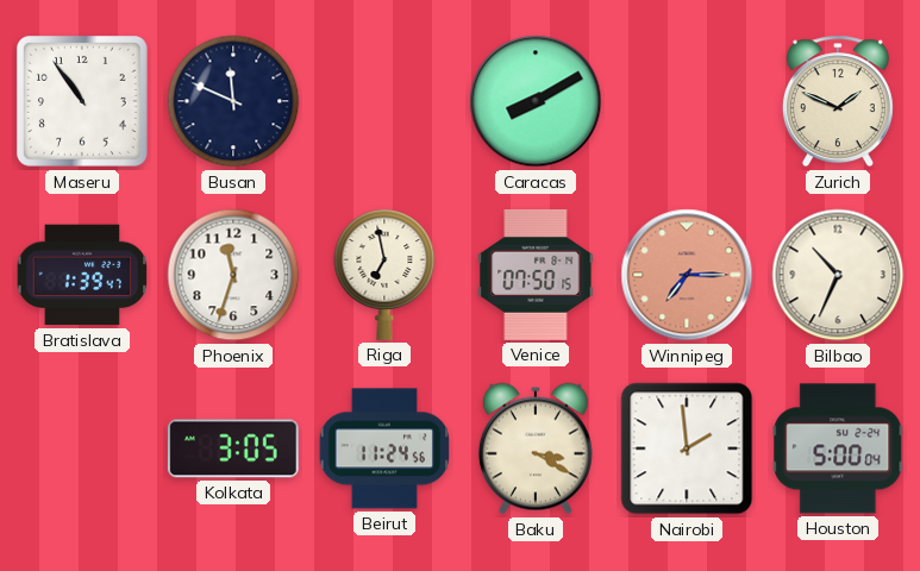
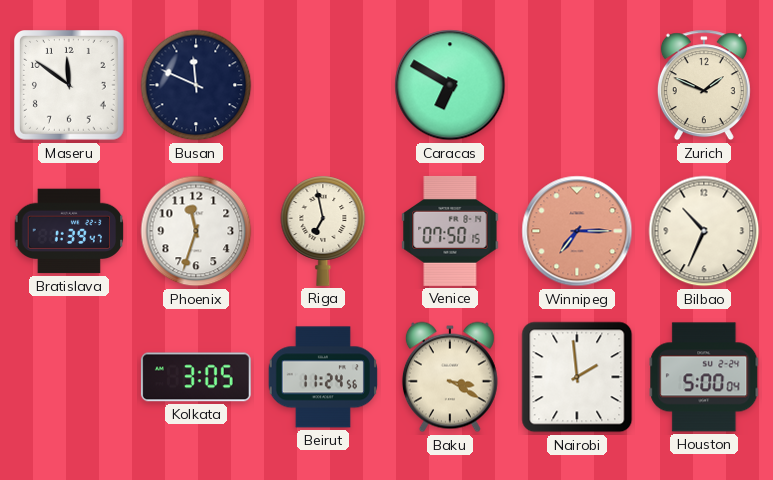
Maseru: 10:54 -> 11:51 (70, 86)
Caracas: 8:10 -> 6:50 (450, 85)
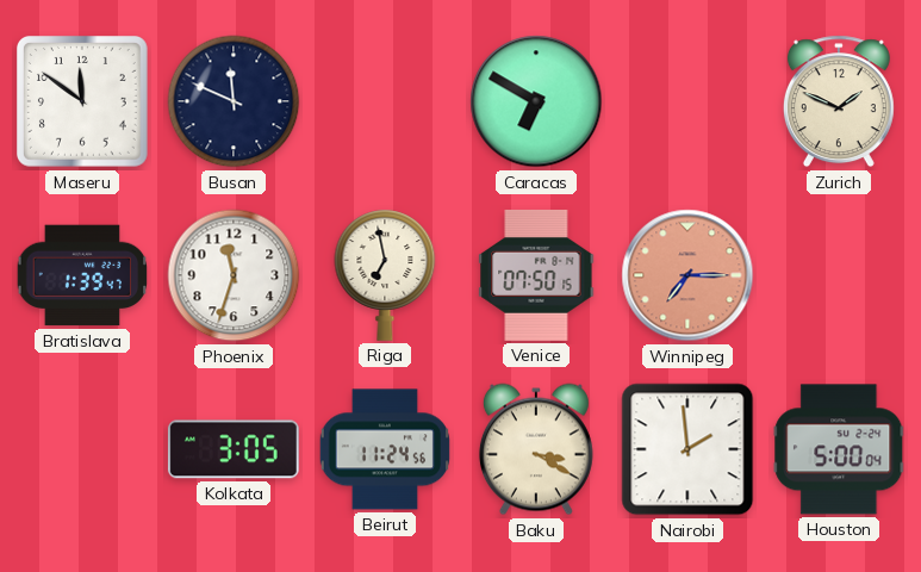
Bilbao: 10:34 -> none (704, 231)
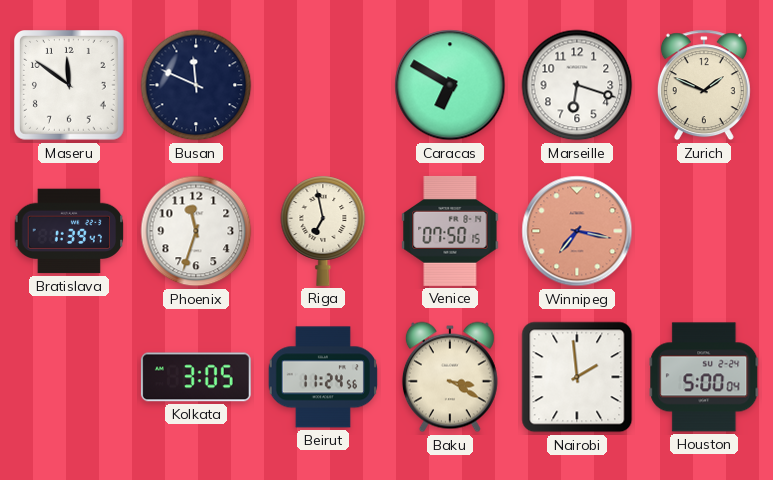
Marseille: none -> 6:18 (577, 85)
Winnipeg: 7:15 -> 7:17 (577, 231)
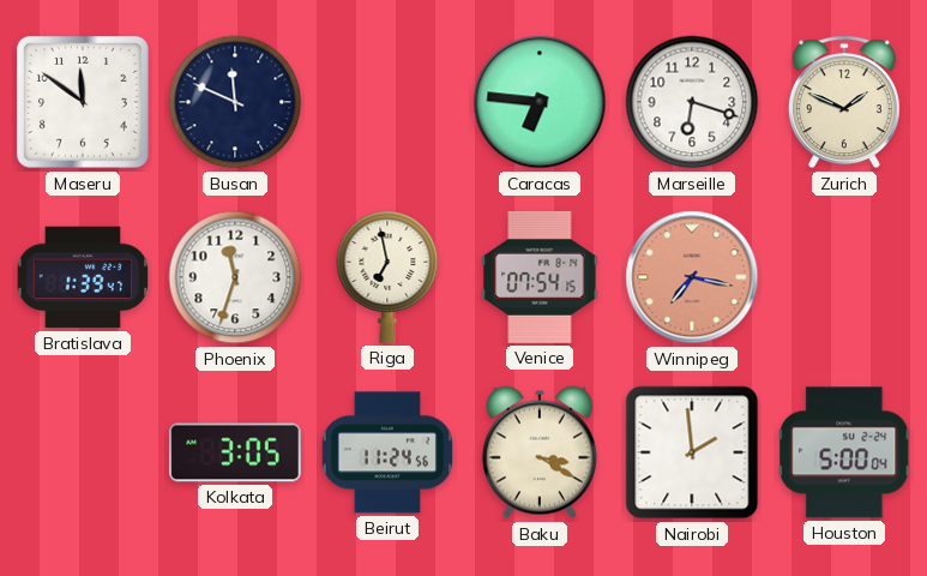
Caracas: 6:50 -> 6:46 (540, 102)
Venice: 07:50 -> 07:54 (540, 277)
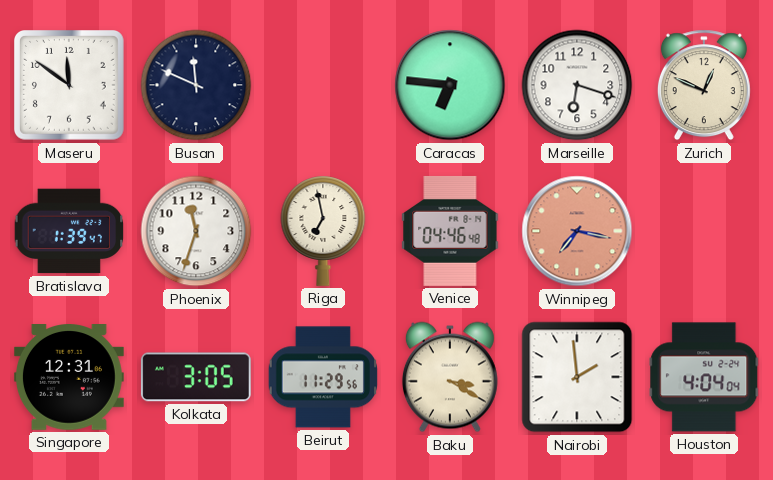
Zurich: 1:49 -> 12:49 (704, 85)
Venice: 07:54 -> 04:46 (450, 231)
Singapore: none -> 12:31 (69, 378)
Beirut: 11:24 -> 11:29 (323, 377)
Houston: 5:00 -> 4:04 (704, 377)
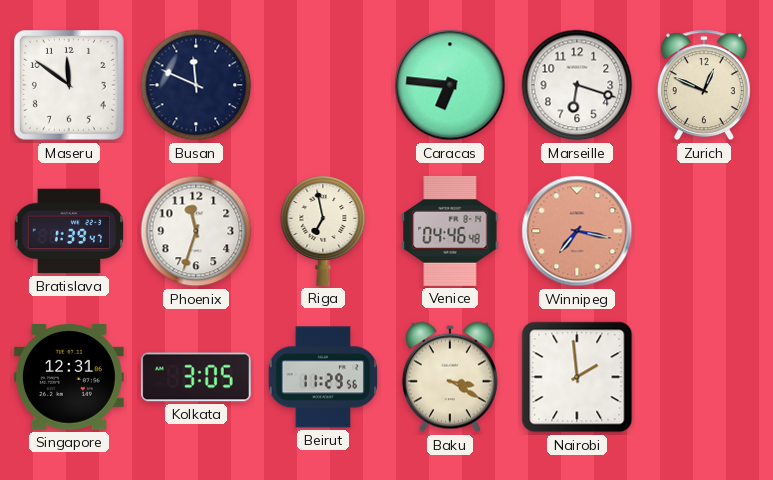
Houston: 4:04 -> none (704, 377)
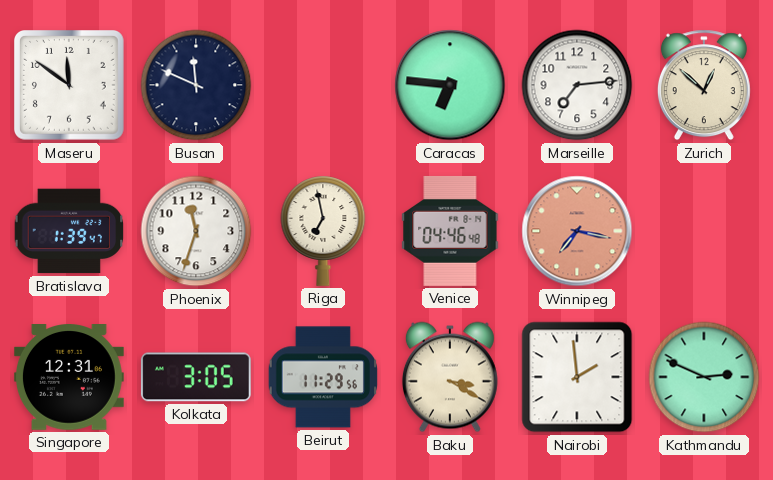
Marseille: 6:18 -> 7:14 (577, 85)
Zurich: 12:49 -> 12:52 (704, 85)
Kathmandu: none -> 2:49 (704, 377)
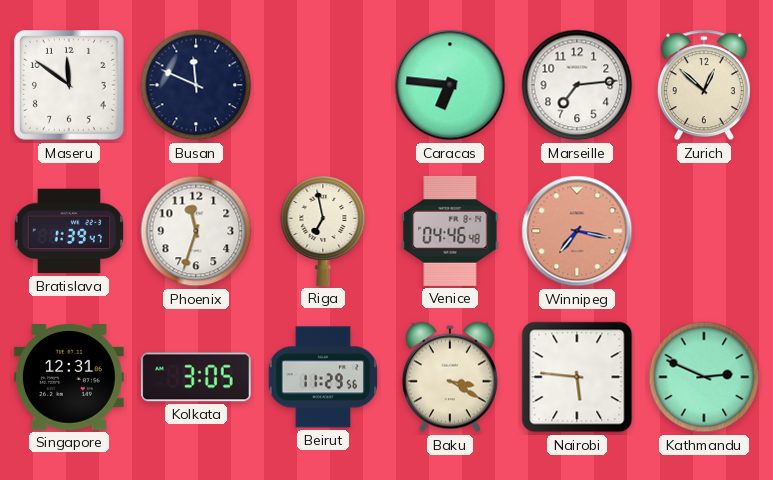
Nairobi: 1:59 -> 5:46 (577, 377)
